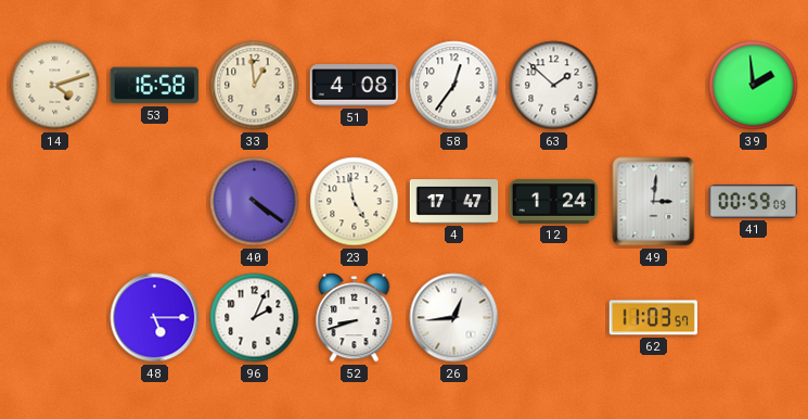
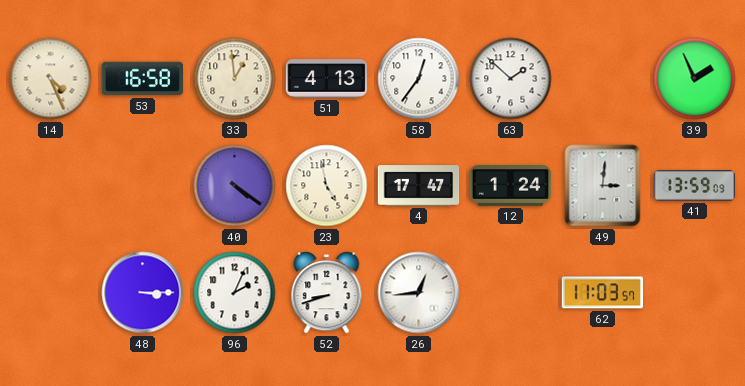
14: 4:12 -> 4:26 (51, 79)
51: 4:08 -> 4:13 (327, 79)
39: 1:59 -> 1:56 (695, 79)
41: 00:59 -> 13:59 (695, 186)
48: 5:15 -> 3:15 (143, 293)
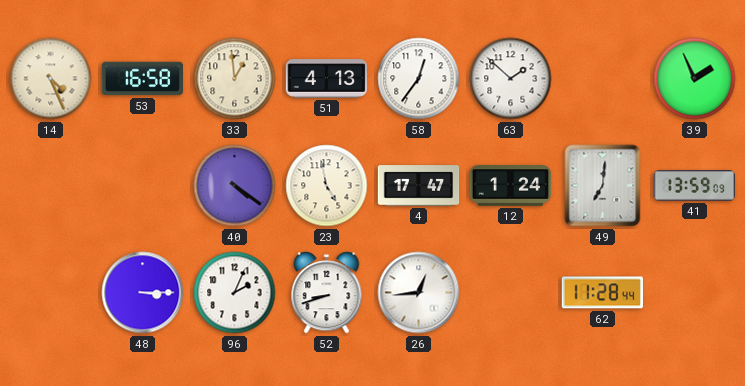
49: 3:01 -> 7:01 (603, 186)
62: 11:03 -> 11:28 (603, 293)
